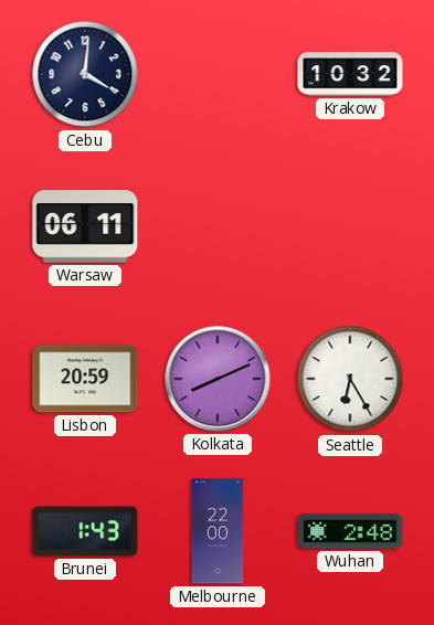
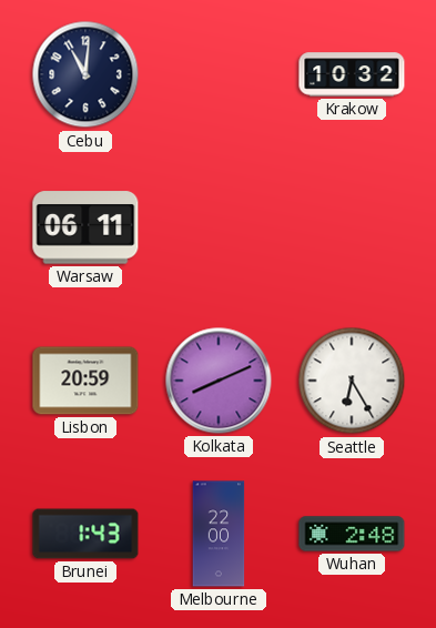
Cebu: 4:01 -> 11:01 (85, 74)
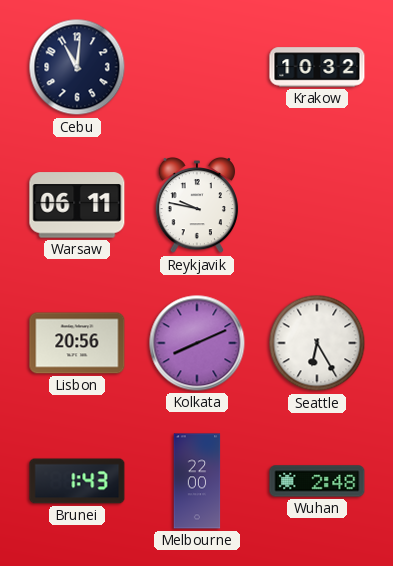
Reykjavik: none -> 9:47 (197, 205)
Lisbon: 20:59 -> 20:56 (77, 343)
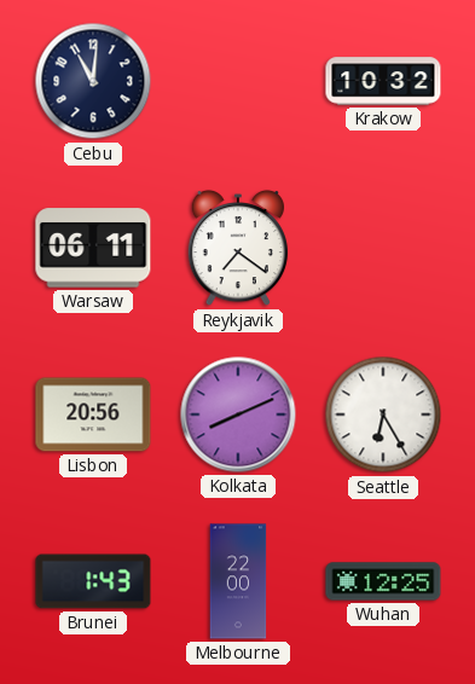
Reykjavik: 9:47 -> 7:21 (238, 248)
Wuhan: 2:48 -> 12:25 (383, 581)
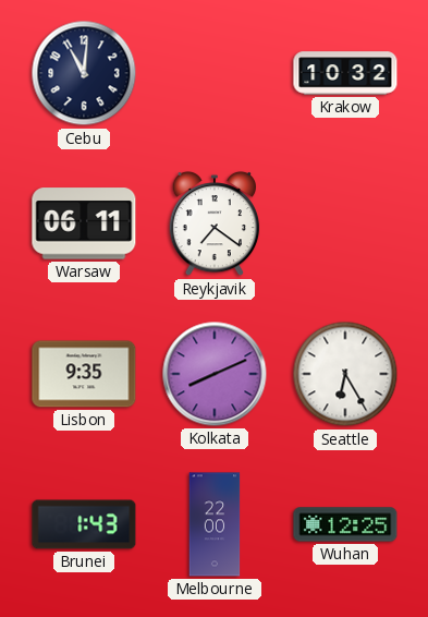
Lisbon: 20:56 -> 9:35 (84, 374)
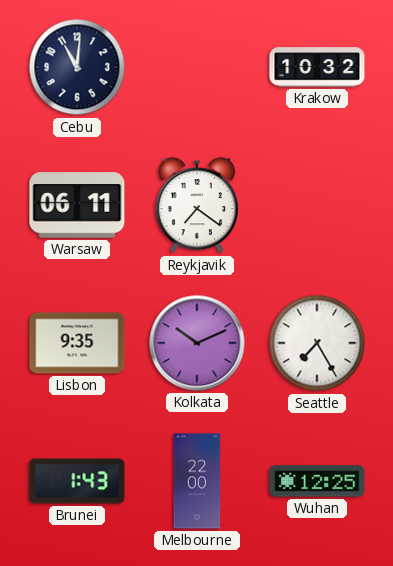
Kolkata: 8:11 -> 10:11 (197, 343)
Seattle: 6:25 -> 7:25 (317, 343)
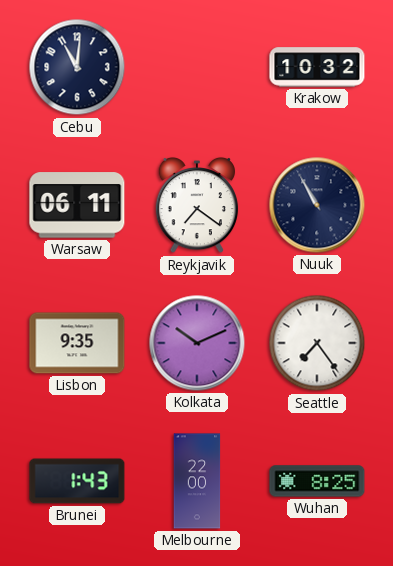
Nuuk: none -> 10:55 (317, 205)
Seattle: 7:25 -> 7:24 (317, 343)
Wuhan: 12:25 -> 8:25 (317, 481)
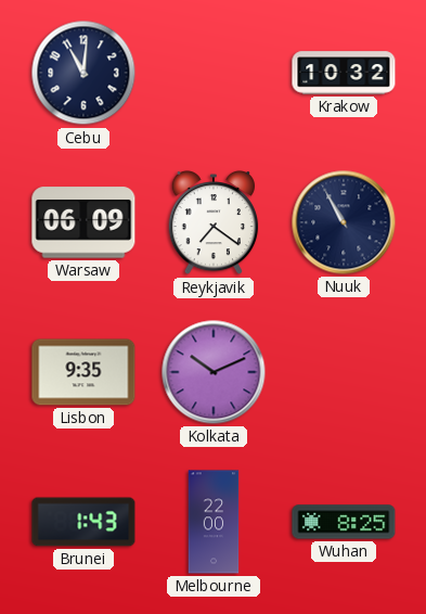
Warsaw: 06:11 -> 06:09 (83, 222)
Seattle: 7:24 -> none (317, 343)
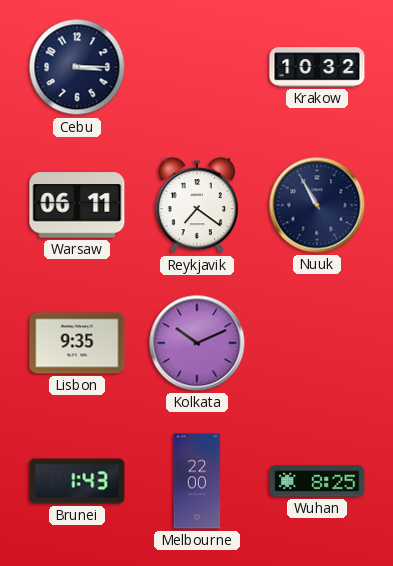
Cebu: 11:01 -> 3:15 (77, 67)
Warsaw: 06:09 -> 06:11 (77, 205)
